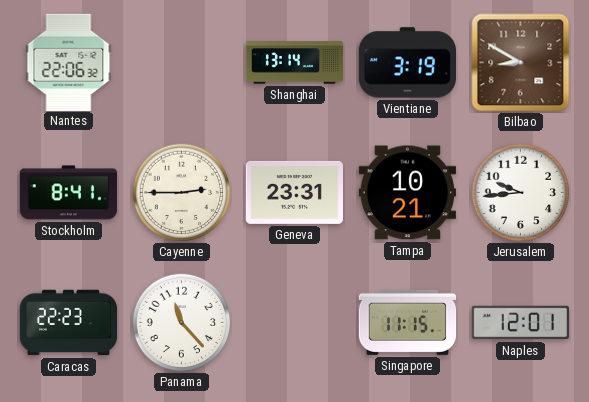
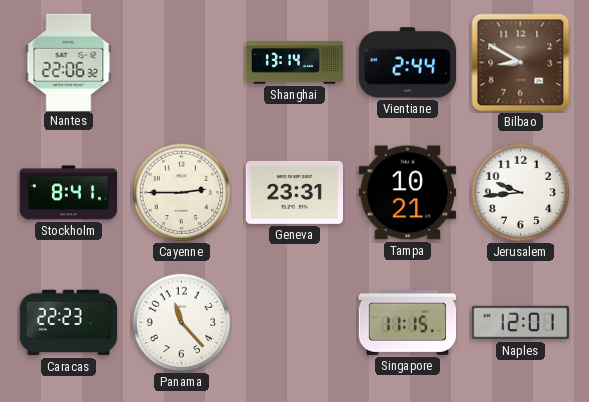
Vientiane: 3:19 -> 2:44 (407, 63)
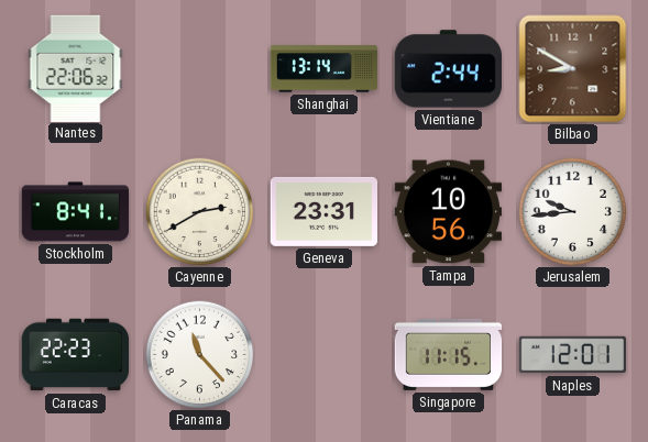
Cayenne: 2:45 -> 2:40 (200, 212)
Tampa: 10:21 -> 10:56 (448, 212)
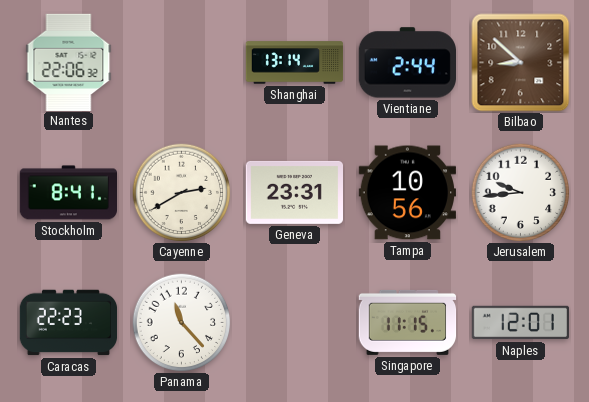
Bilbao: 8:50 -> 8:52 (521, 63)
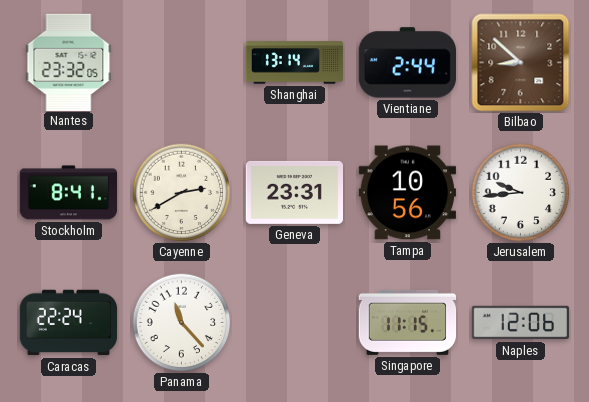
Nantes: 22:06 -> 23:32 (69, 62)
Caracas: 22:23 -> 22:24 (69, 323)
Naples: 12:01 -> 12:06 (521, 323)
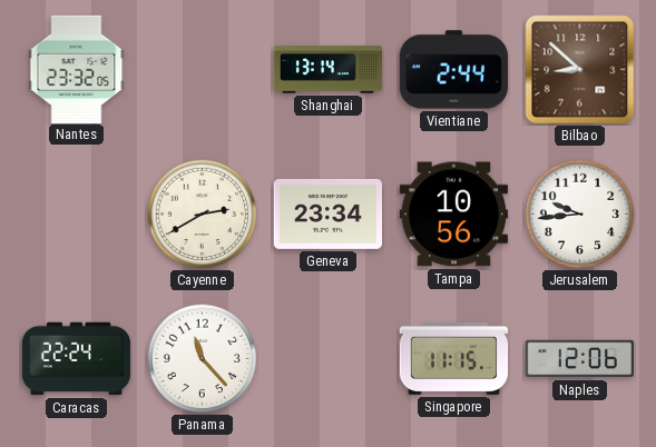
Stockholm: 8:41 -> none (68, 193)
Geneva: 23:31 -> 23:34 (327, 213)
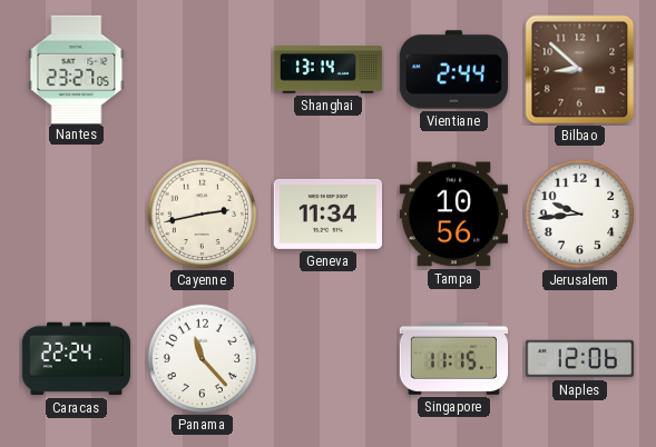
Nantes: 23:32 -> 23:27 (77, 69)
Cayenne: 2:40 -> 2:43 (203, 215)
Geneva: 23:34 -> 11:34 (327, 213)
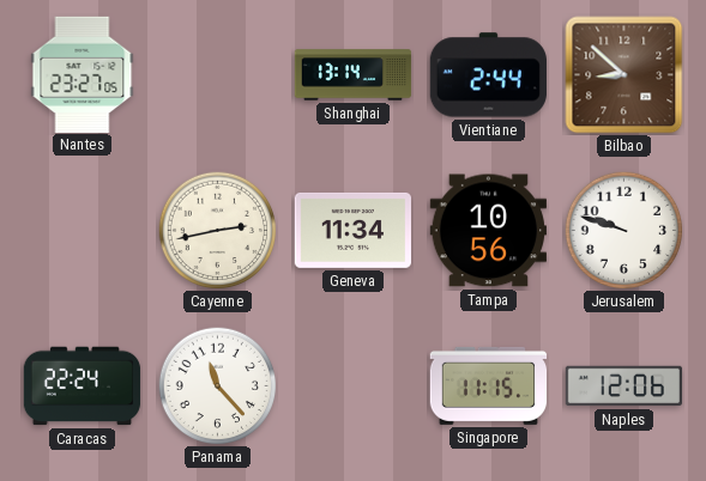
Jerusalem: 9:44 -> 9:48 (624, 231)
